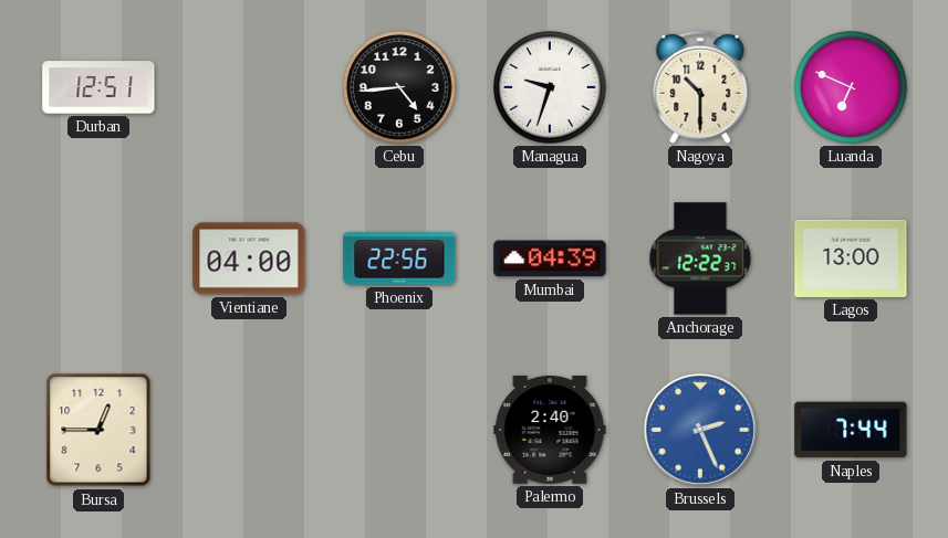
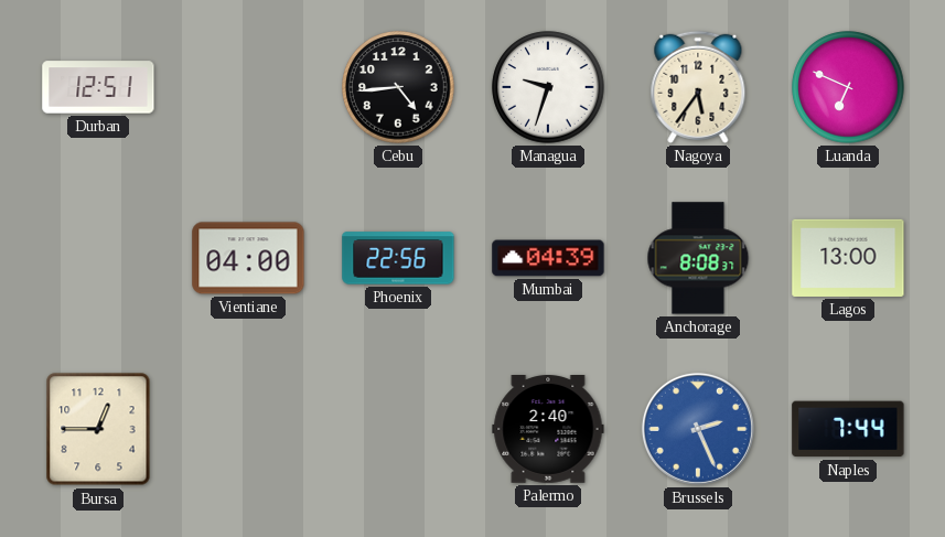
Nagoya: 10:30 -> 5:36 (698, 87)
Anchorage: 12:22 -> 8:08 (698, 258)
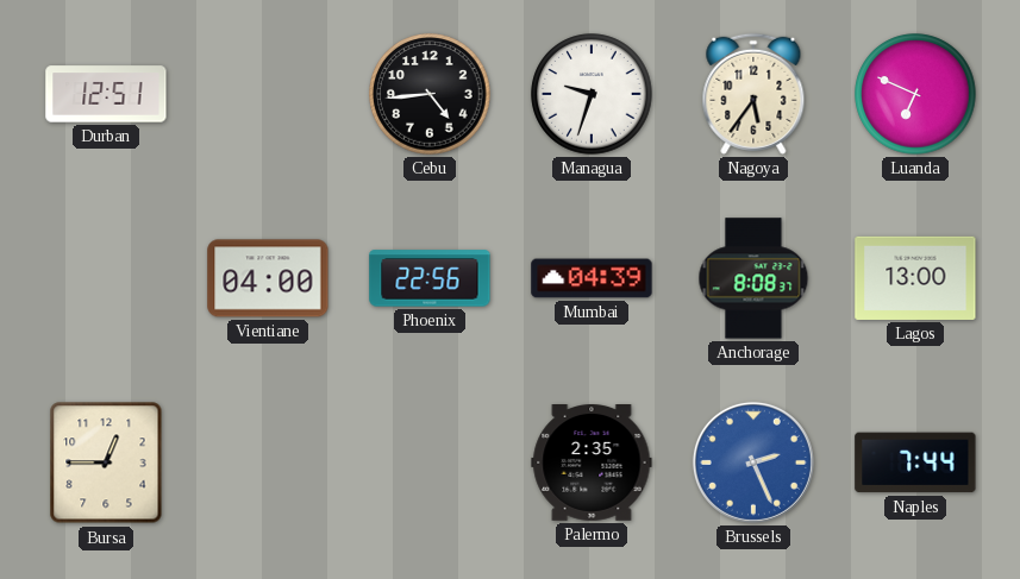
Palermo: 2:40 -> 2:35 (592, 464)
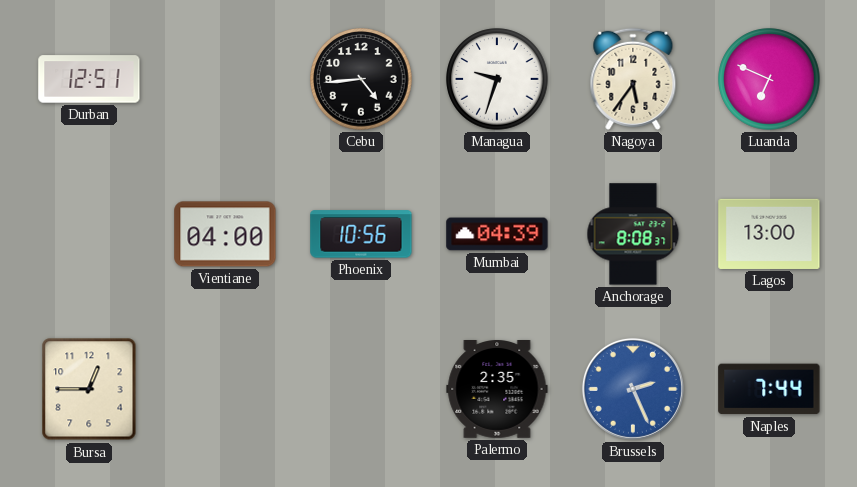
Phoenix: 22:56 -> 10:56 (361, 234)
